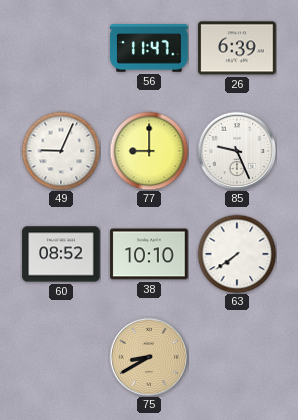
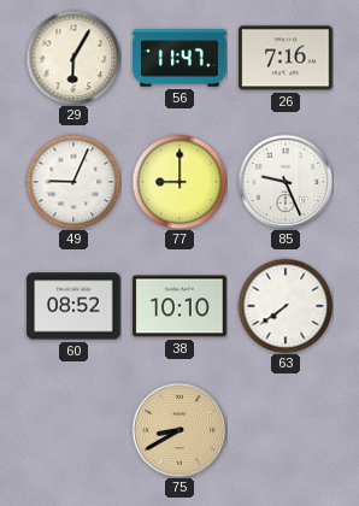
29: none -> 6:05 (73, 58)
26: 6:39 -> 7:16 (286, 58)
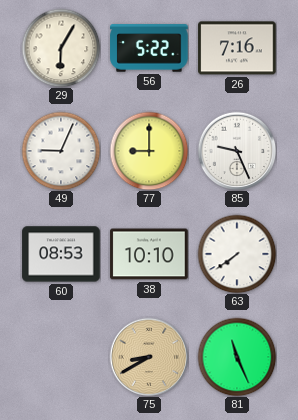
56: 11:47 -> 5:22 (149, 48)
60: 08:52 -> 08:53 (61, 254)
81: none -> 11:26 (237, 357)
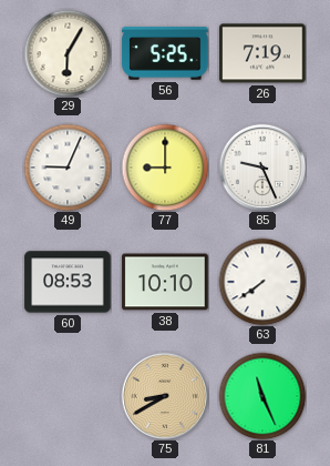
56: 5:22 -> 5:25 (165, 53)
26: 7:16 -> 7:19 (262, 53)
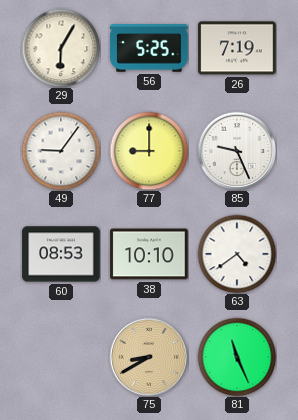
49: 9:04 -> 9:06 (61, 151)
63: 7:39 -> 4:39 (237, 254)
